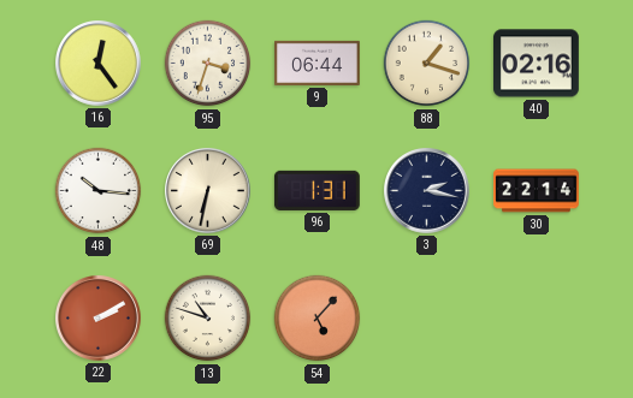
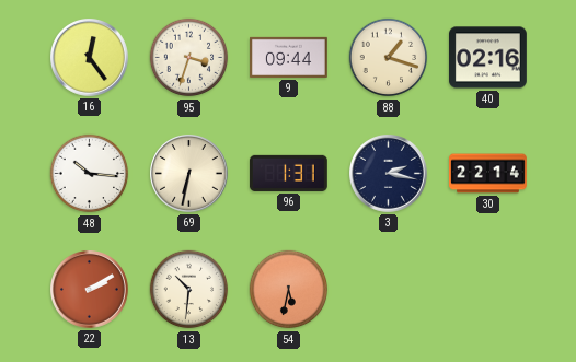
9: 06:44 -> 09:44 (289, 57)
13: 10:48 -> 10:31 (189, 290)
54: 5:07 -> 5:32 (289, 290)
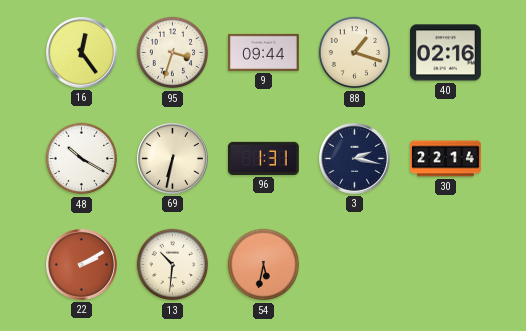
48: 10:16 -> 10:20 (82, 159)
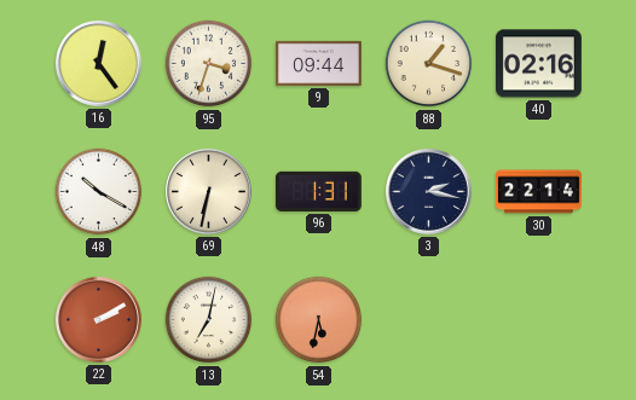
13: 10:31 -> 7:02 (209, 320)
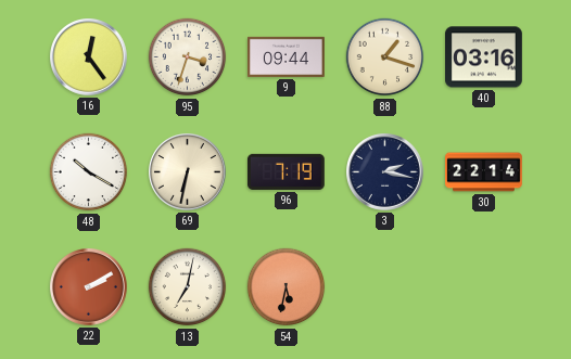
40: 02:16 -> 03:16 (484, 57)
96: 1:31 -> 7:19 (287, 171)
